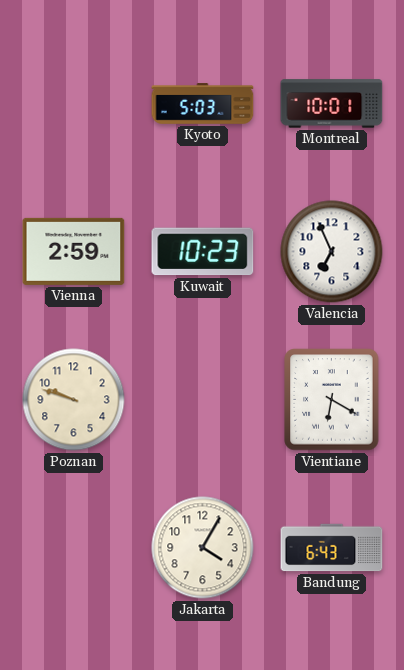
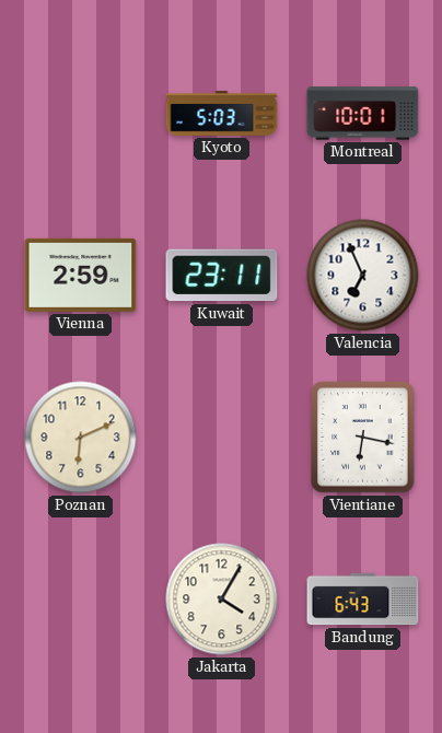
Kuwait: 10:23 -> 23:11 (222, 276)
Poznan: 9:48 -> 6:11 (81, 438)
Vientiane: 6:20 -> 6:17 (363, 438)
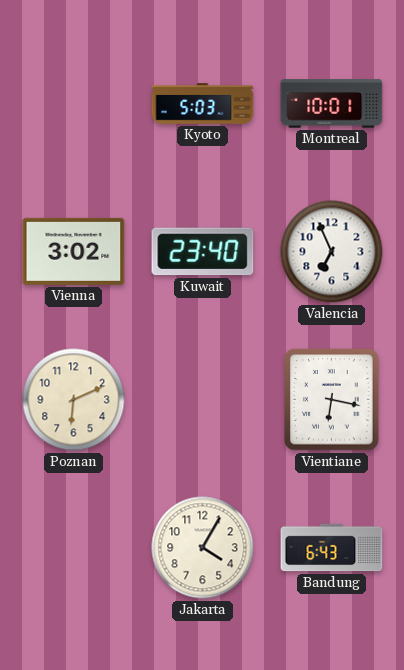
Vienna: 2:59 -> 3:02 (74, 251)
Kuwait: 23:11 -> 23:40 (203, 252)
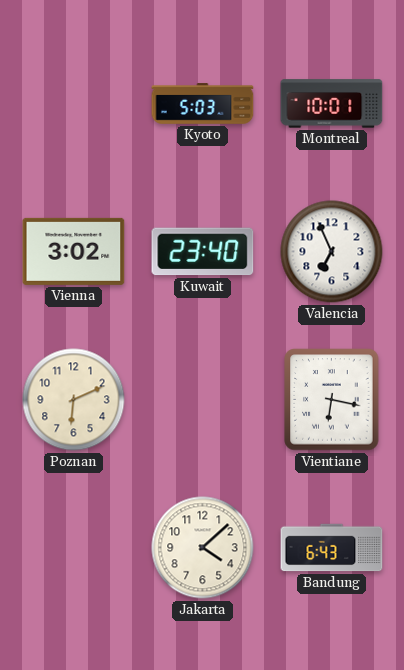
Jakarta: 4:05 -> 4:08 (203, 548)
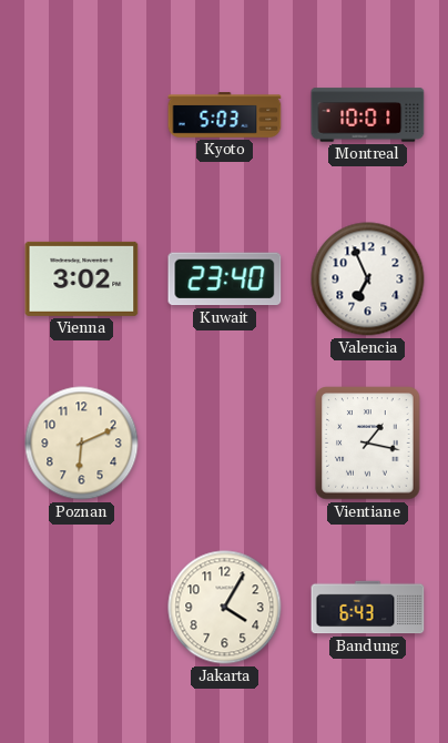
Vientiane: 6:17 -> 1:17 (368, 444)
Jakarta: 4:08 -> 4:05 (225, 608)
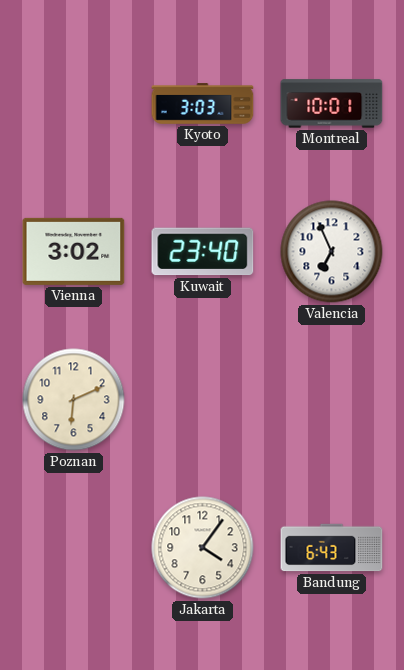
Kyoto: 5:03 -> 3:03 (203, 104)
Vientiane: 1:17 -> none (368, 444)
Jakarta: 4:05 -> 4:06 (203, 548)
